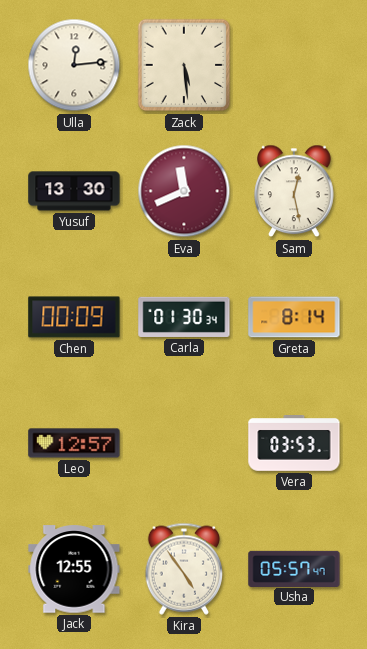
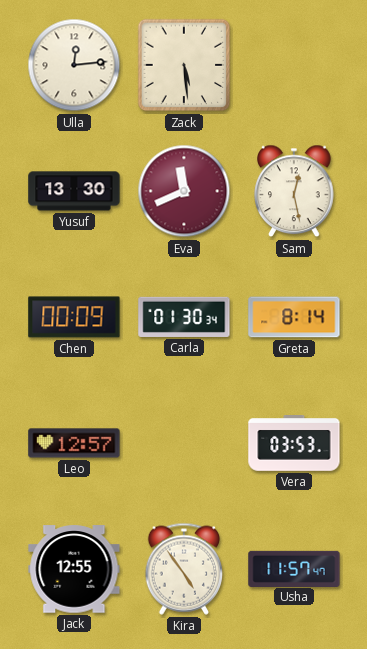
Usha: 05:57 -> 11:57 (294, 568)
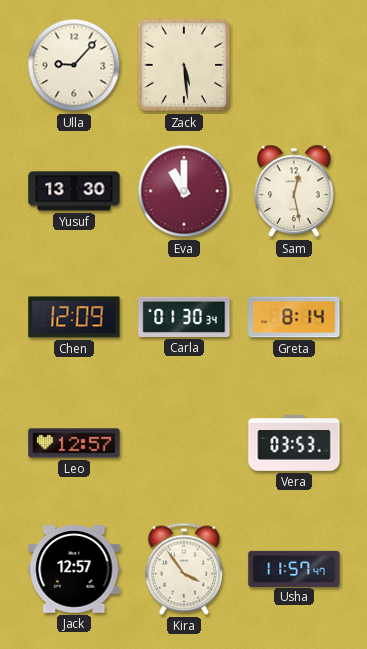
Ulla: 12:14 -> 9:07 (74, 65)
Eva: 11:41 -> 11:00 (184, 191)
Chen: 00:09 -> 12:09 (74, 317)
Jack: 12:55 -> 12:57 (74, 569)
Kira: 4:54 -> 3:54 (183, 569)
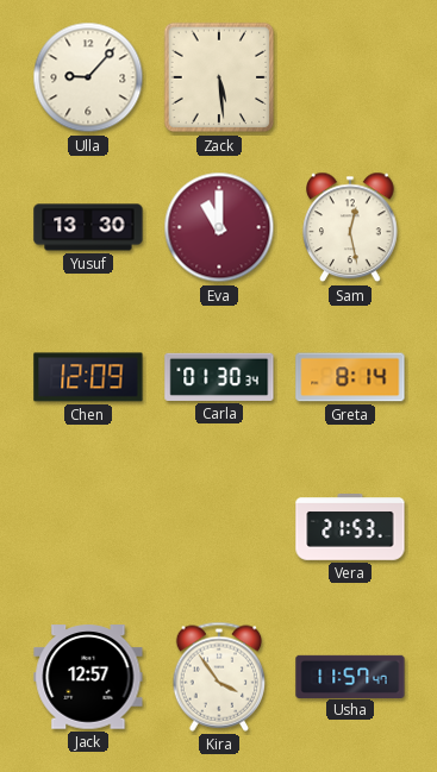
Leo: 12:57 -> none (74, 443)
Vera: 03:53 -> 21:53 (350, 528)
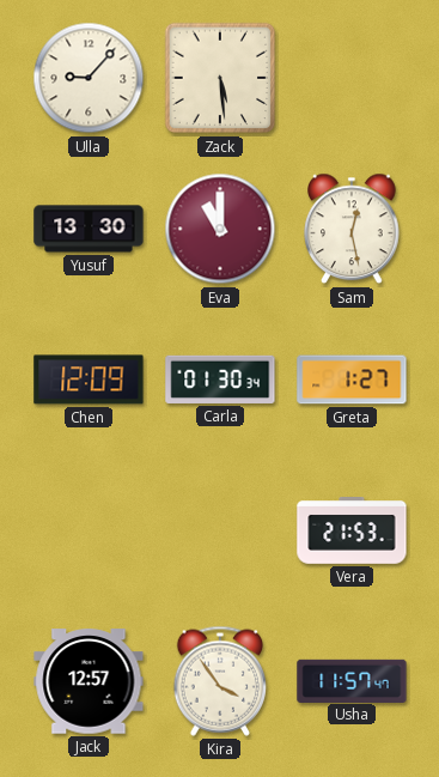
Greta: 8:14 -> 1:27 (352, 380)
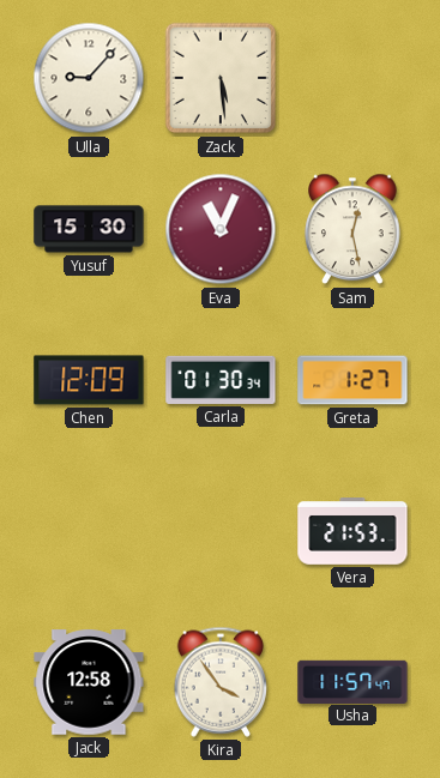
Yusuf: 13:30 -> 15:30 (89, 229)
Eva: 11:00 -> 11:04 (221, 229)
Jack: 12:57 -> 12:58 (89, 682)
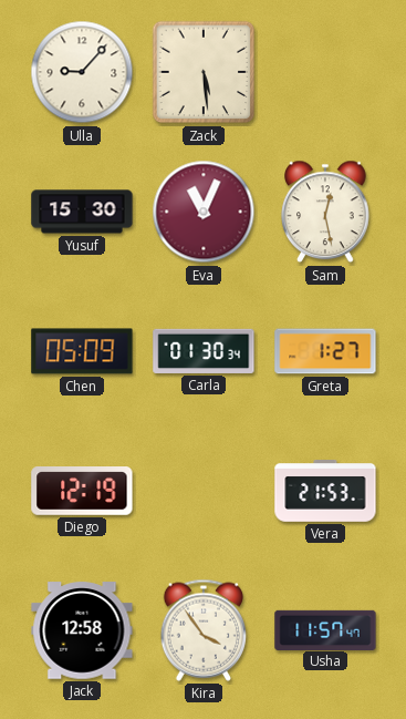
Chen: 12:09 -> 05:09 (82, 351)
Diego: none -> 12:19 (82, 492)
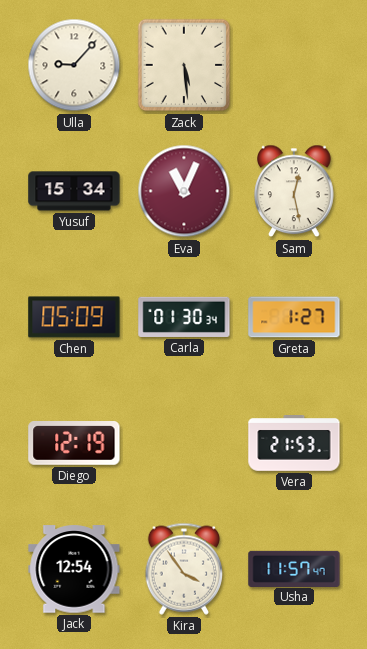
Yusuf: 15:30 -> 15:34 (74, 191)
Jack: 12:58 -> 12:54 (74, 569)
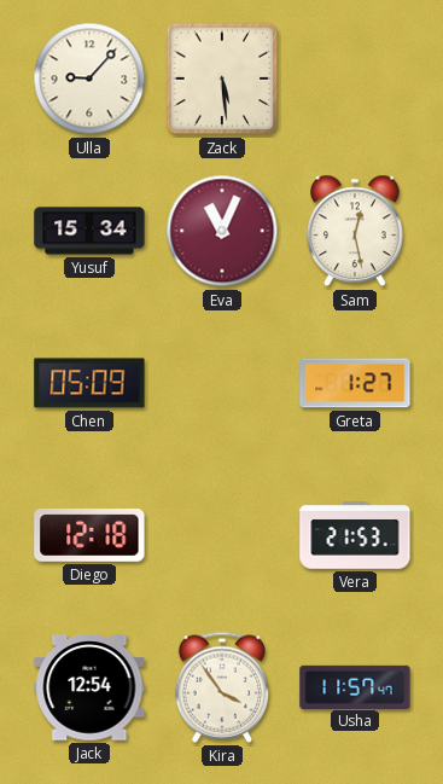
Carla: 01:30 -> none (184, 317)
Diego: 12:19 -> 12:18 (89, 536)
